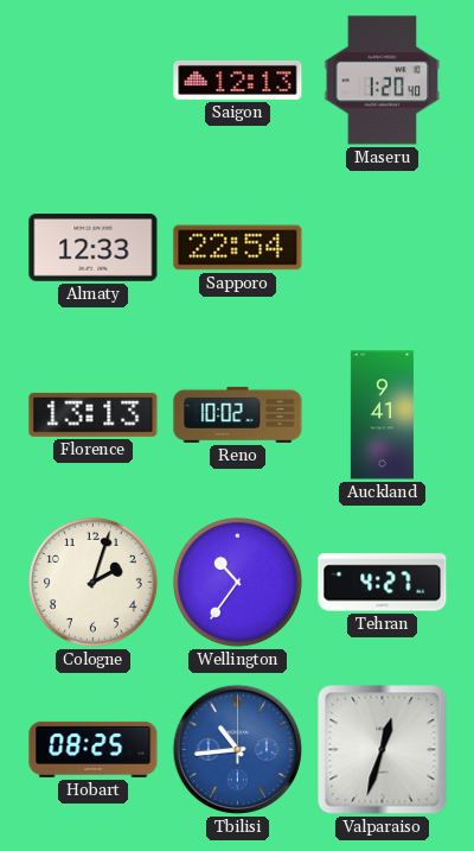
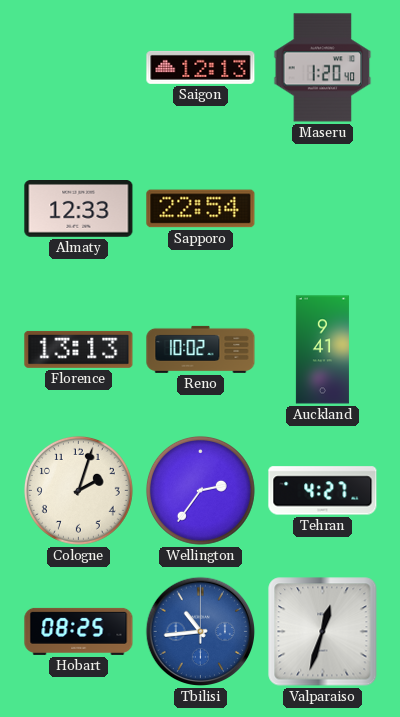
Wellington: 10:36 -> 2:36 (200, 490)
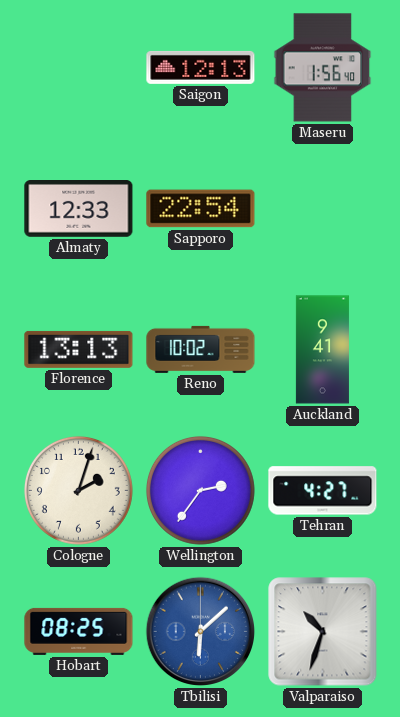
Maseru: 1:20 -> 1:56 (323, 68)
Tbilisi: 10:44 -> 6:08 (201, 632)
Valparaiso: 12:33 -> 10:33 (323, 632)
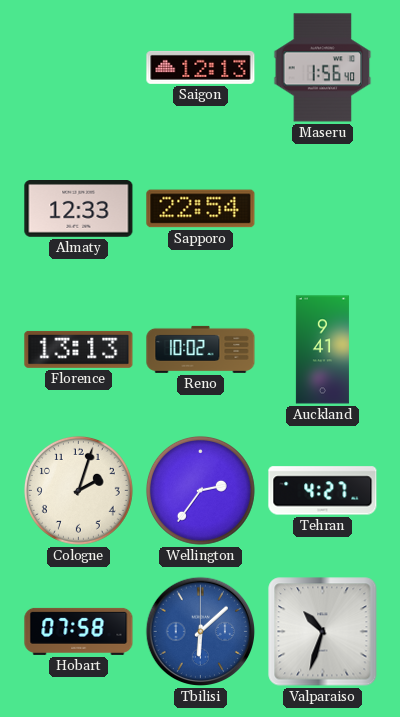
Hobart: 08:25 -> 07:58 (79, 631)
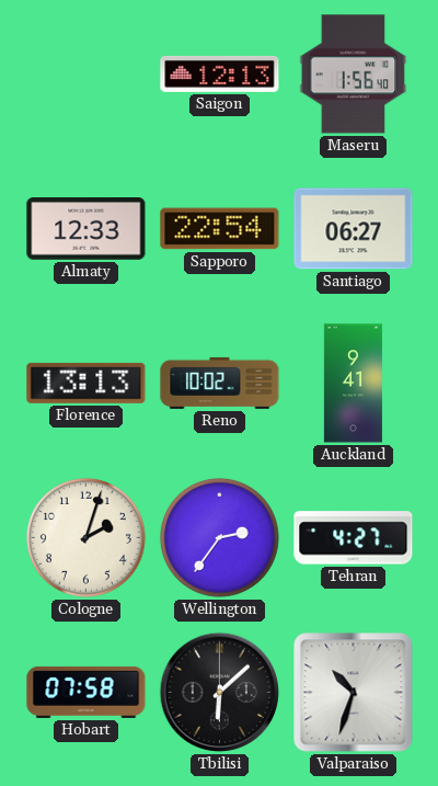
Santiago: none -> 06:27 (354, 229)
Tbilisi dial: blue -> black (220, 693)
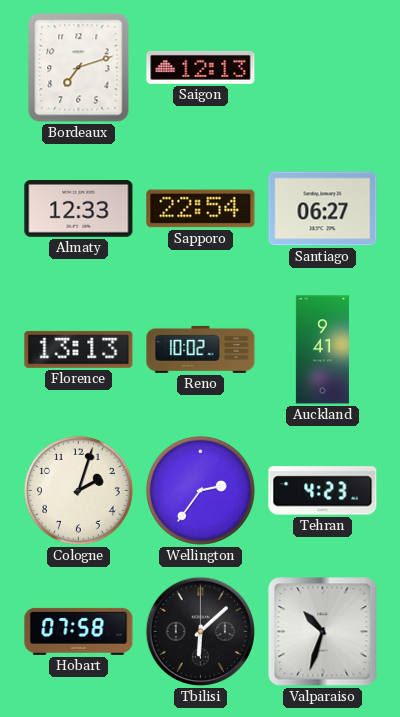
Bordeaux: none -> 7:12 (79, 68)
Maseru: 1:56 -> none (354, 75)
Tehran: 4:27 -> 4:23 (323, 491)
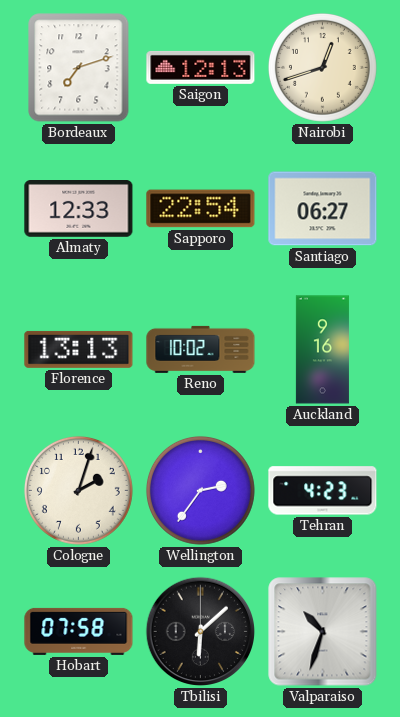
Nairobi: none -> 12:42 (322, 67)
Auckland: 9:41 -> 9:16 (322, 350)
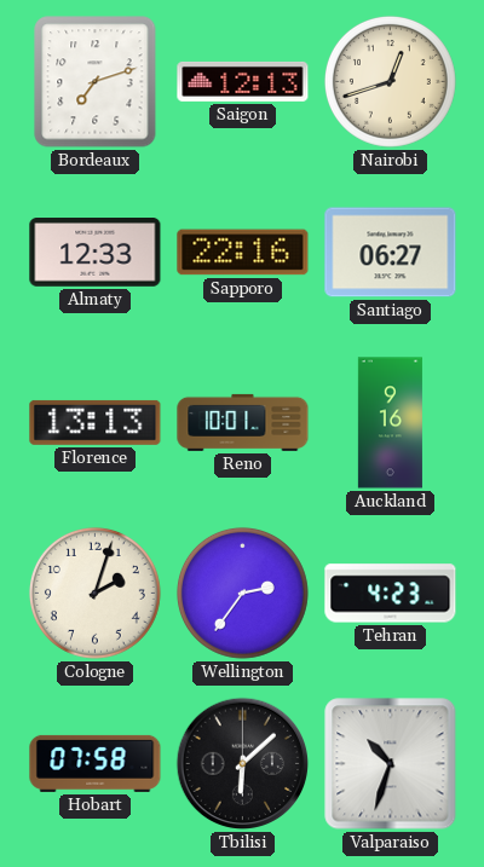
Sapporo: 22:54 -> 22:16 (243, 253)
Reno: 10:02 -> 10:01 (243, 422)
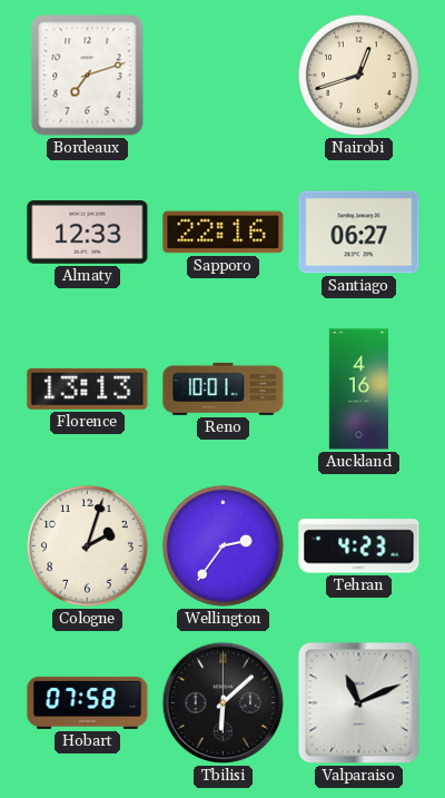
Saigon: 12:13 -> none (243, 81)
Auckland: 9:16 -> 4:16 (358, 390)
Valparaiso: 10:33 -> 11:11 (359, 703)
